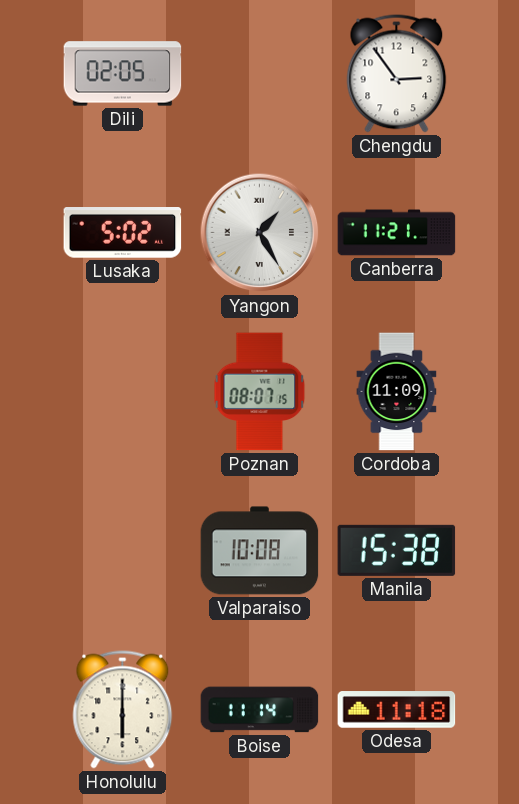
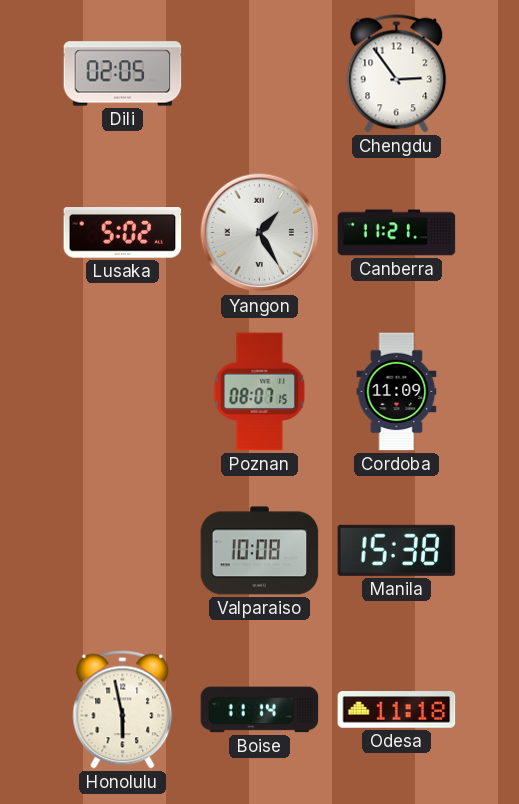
Honolulu: 6:00 -> 5:58 (123, 710)
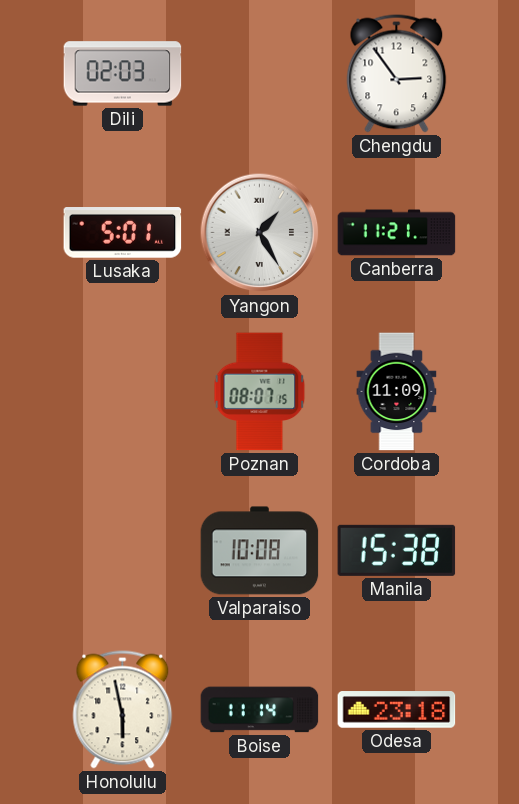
Dili: 02:05 -> 02:03 (123, 74)
Lusaka: 5:02 -> 5:01 (123, 233)
Odesa: 11:18 -> 23:18 (397, 710)
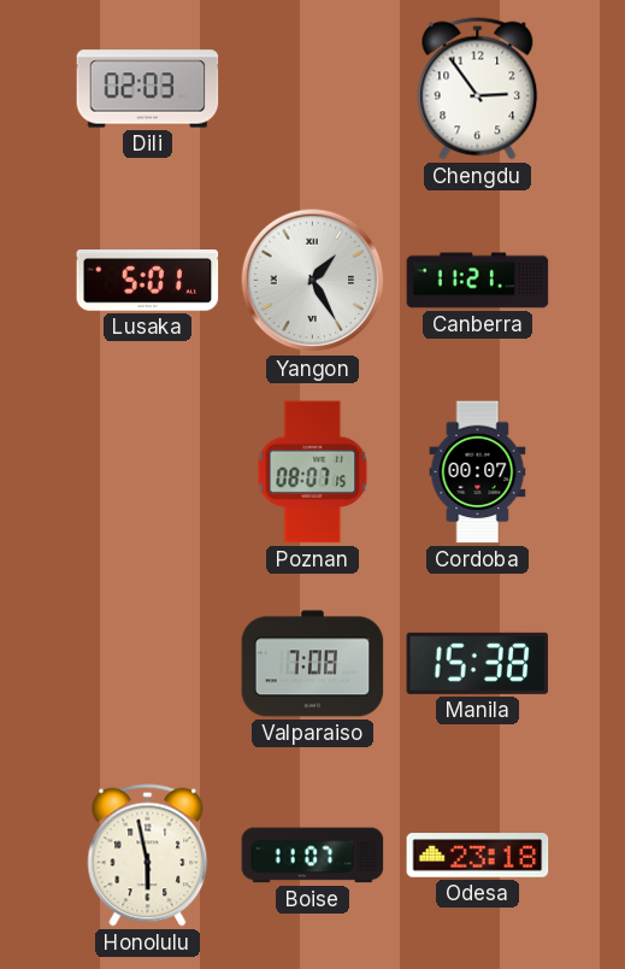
Cordoba: 11:09 -> 00:07 (478, 472)
Valparaiso: 10:08 -> 7:08 (313, 664)
Boise: 11:14 -> 11:07 (313, 856)
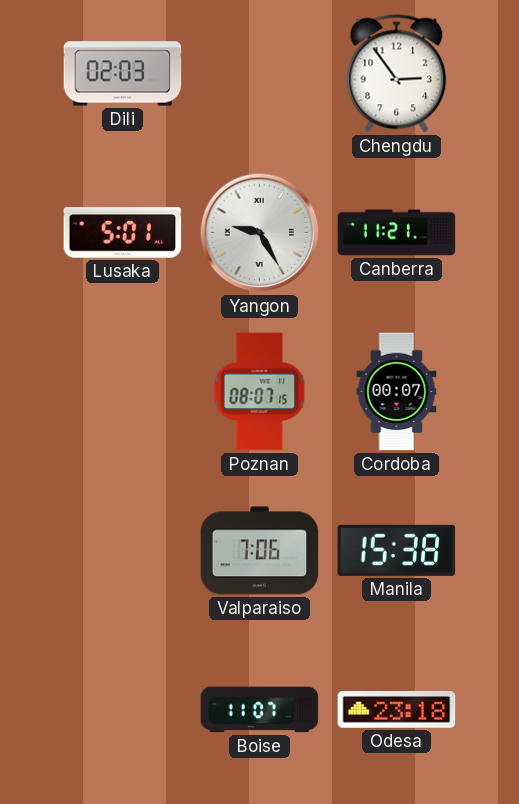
Yangon: 1:25 -> 9:25 (260, 233)
Valparaiso: 7:08 -> 7:06 (260, 551)
Honolulu: 5:58 -> none (148, 856)
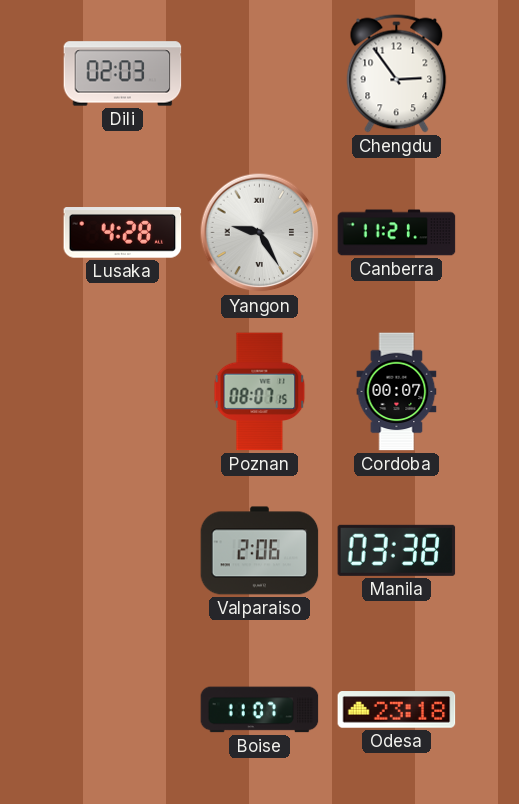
Lusaka: 5:01 -> 4:28 (123, 233)
Valparaiso: 7:06 -> 2:06 (260, 551)
Manila: 15:38 -> 03:38 (397, 550)
